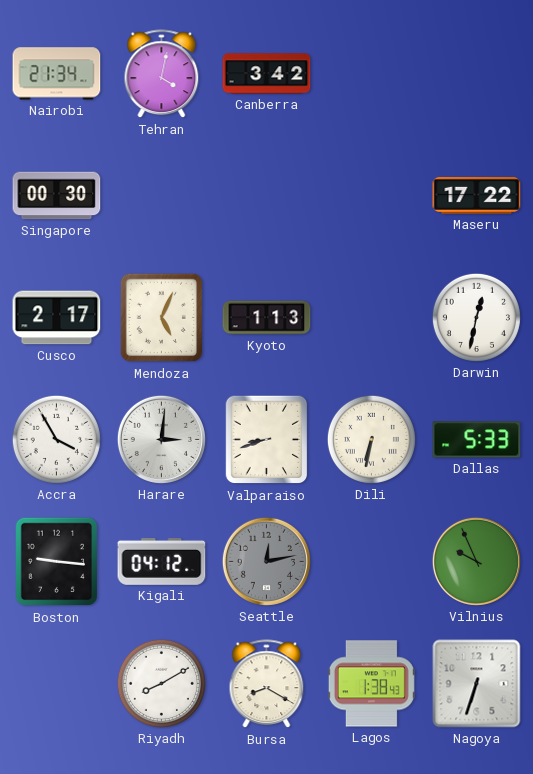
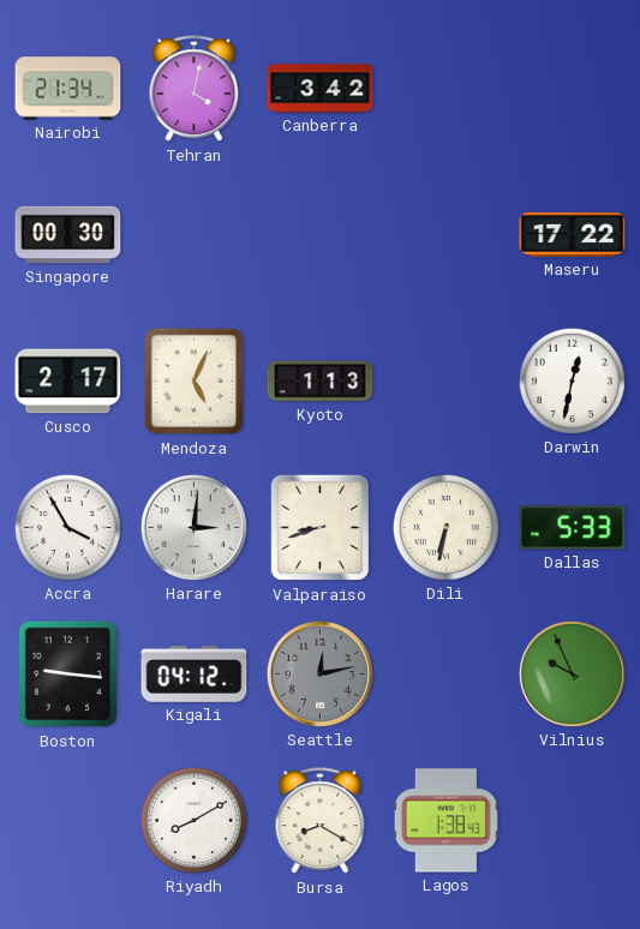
Nagoya: 6:33 -> none (477, 684)
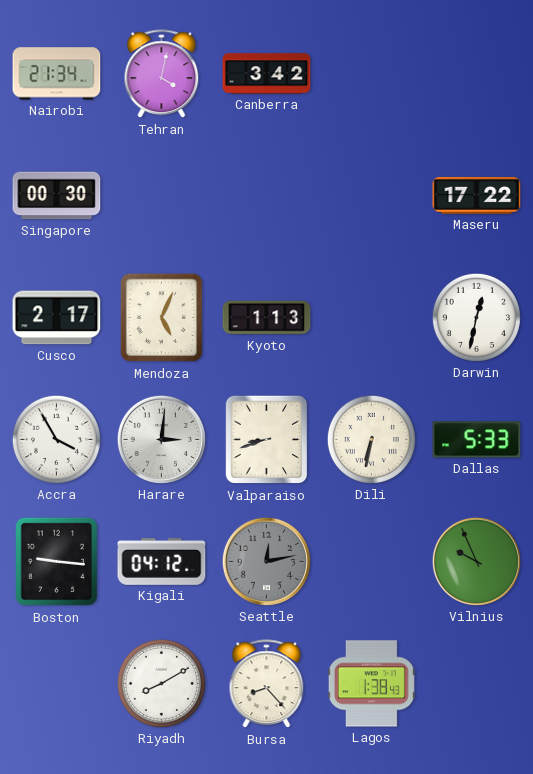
Bursa: 8:20 -> 8:23 (267, 684)
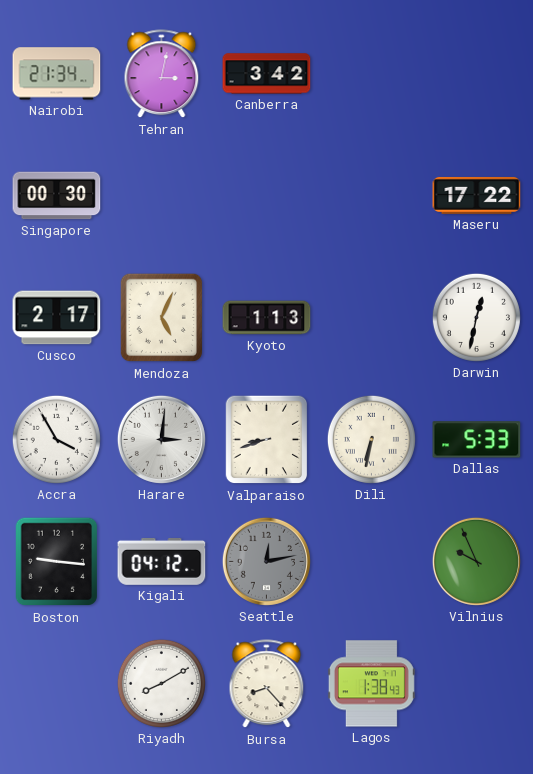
Tehran: 4:02 -> 3:02 (162, 74)
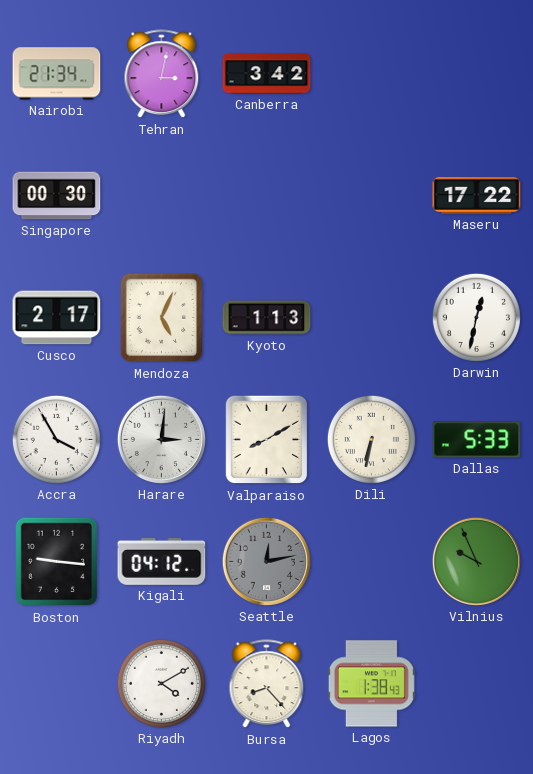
Valparaiso: 8:42 -> 8:10 (267, 440)
Riyadh: 8:10 -> 4:10 (161, 683)
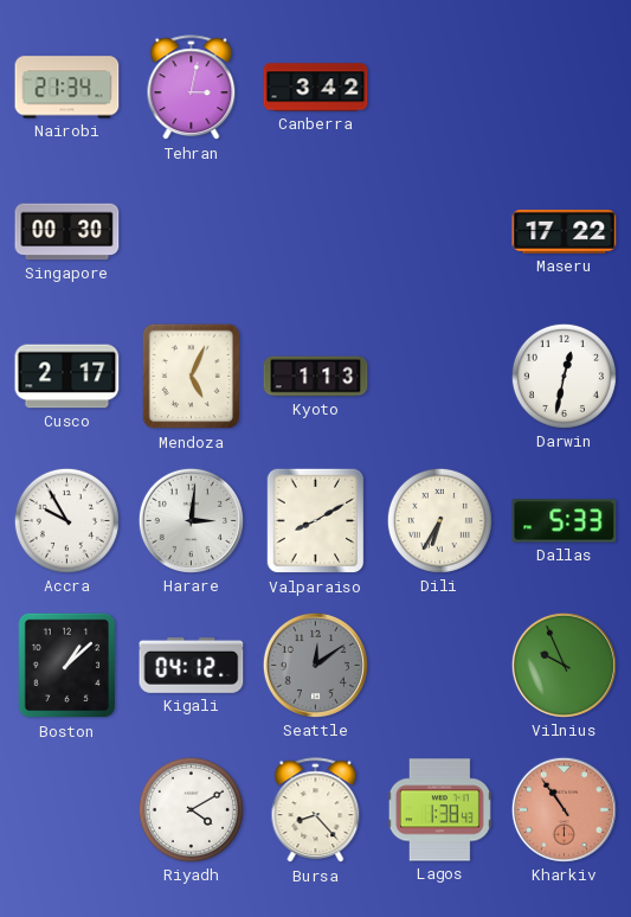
Accra: 3:55 -> 9:55 (66, 520)
Dili: 6:32 -> 6:35 (439, 520)
Boston: 9:16 -> 1:08 (67, 666)
Seattle: 12:13 -> 12:09 (315, 665)
Kharkiv: none -> 10:54 (564, 809)
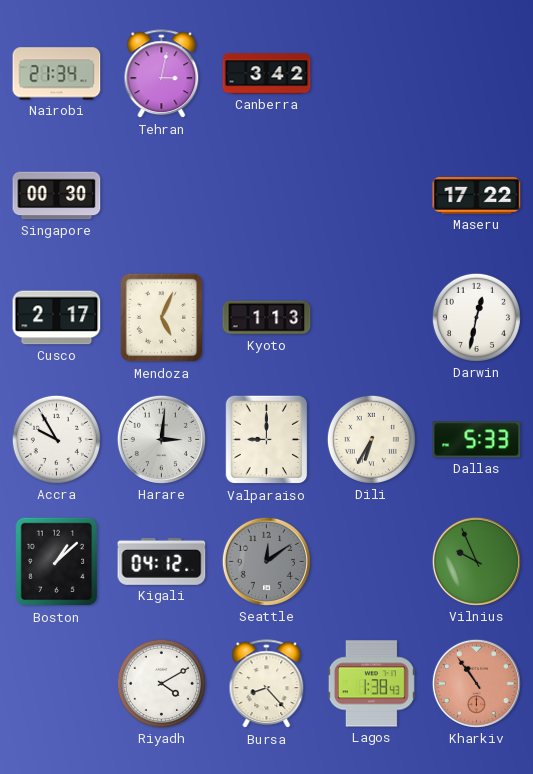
Valparaiso: 8:10 -> 9:00 (267, 440)
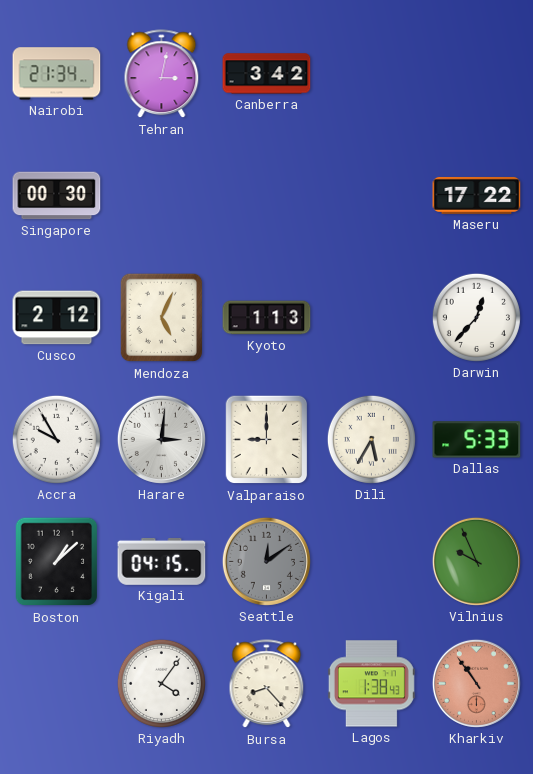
Cusco: 2:17 -> 2:12 (57, 318)
Darwin: 12:32 -> 12:37 (476, 317)
Dili: 6:35 -> 5:35 (371, 439)
Kigali: 04:12 -> 04:15 (162, 561)
Riyadh: 4:10 -> 4:06 (161, 683)
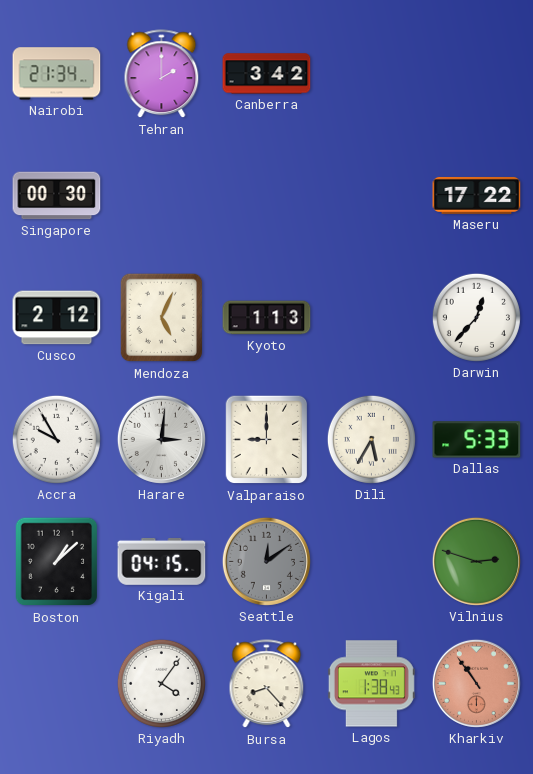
Tehran: 3:02 -> 2:00 (162, 74)
Vilnius: 9:56 -> 2:48 (476, 561)
